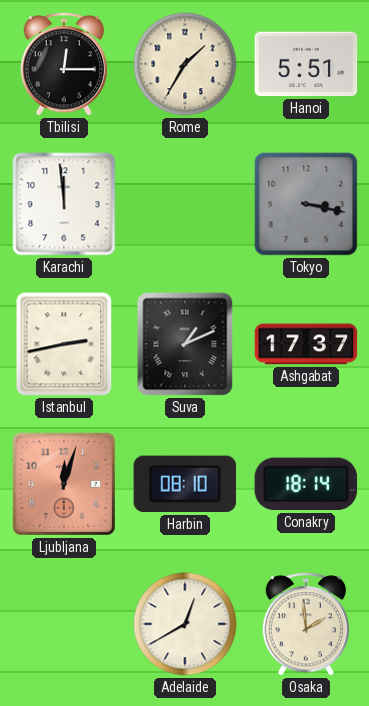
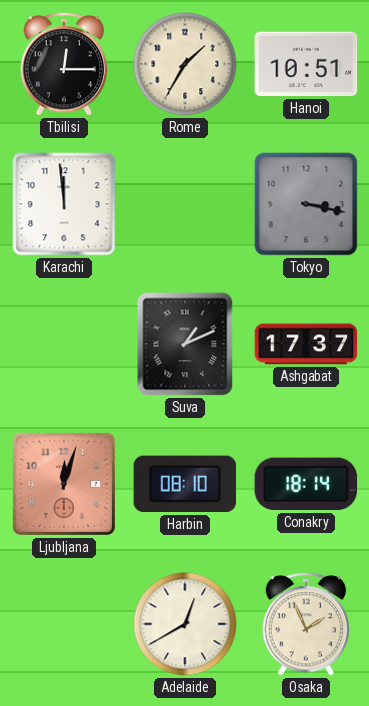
Hanoi: 5:51 -> 10:51 (306, 64)
Istanbul: 2:43 -> none (64, 344)
Osaka: 1:59 -> 1:56 (306, 624)
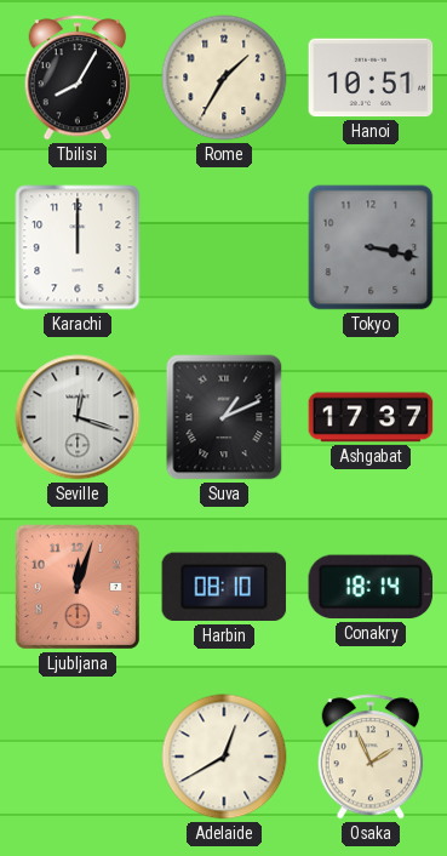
Tbilisi: 12:15 -> 8:05 (78, 78)
Karachi: 11:59 -> 12:00 (78, 247)
Seville: none -> 12:18 (78, 417)
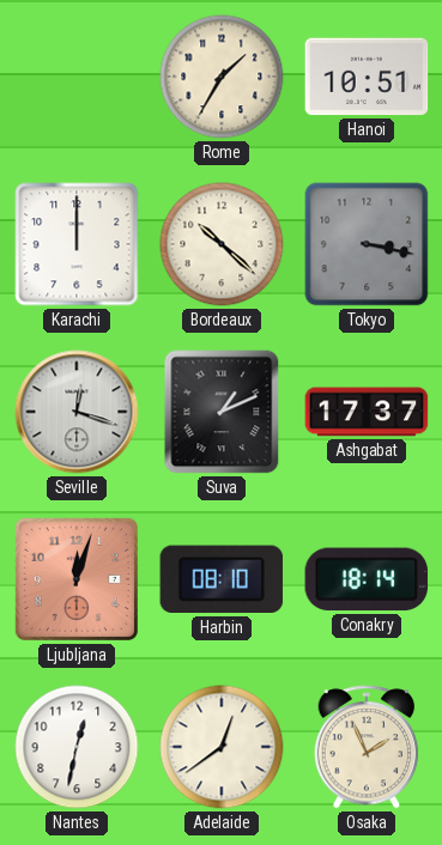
Tbilisi: 8:05 -> none (78, 78)
Bordeaux: none -> 10:22 (222, 244)
Nantes: none -> 12:32 (77, 747)
Adelaide: 12:40 -> 12:39 (222, 747)
